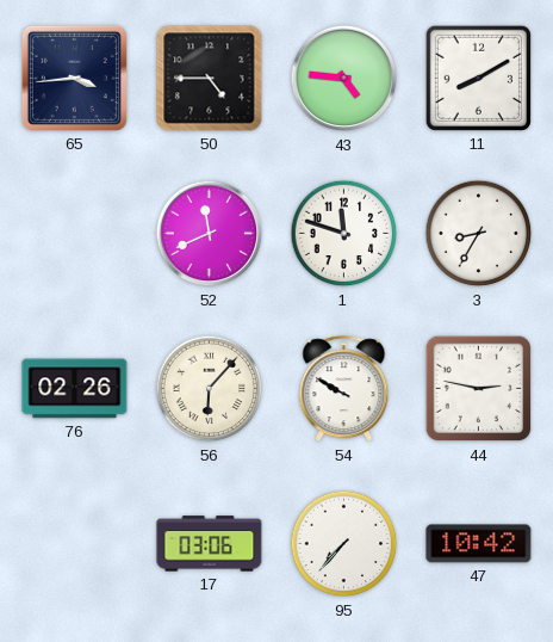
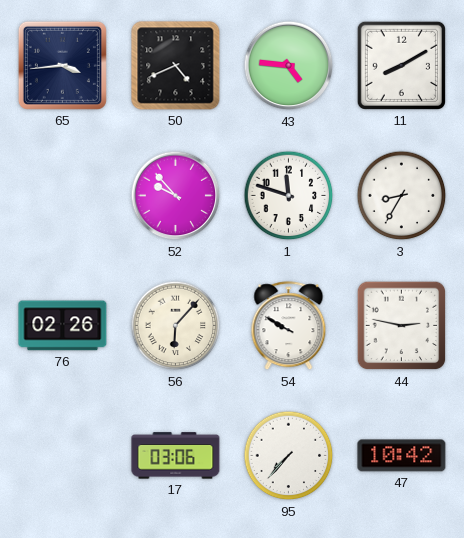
50: 4:45 -> 4:41 (176, 66)
52: 11:41 -> 9:53 (176, 196)
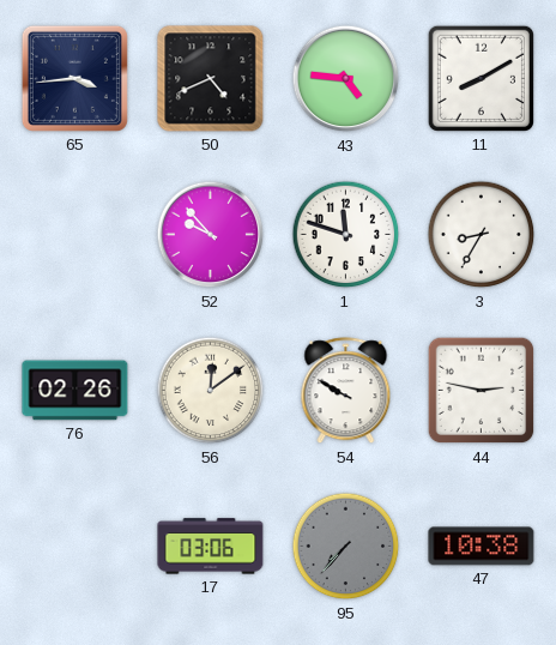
56: 6:07 -> 12:09 (211, 391)
95 dial: white -> grey (346, 547)
47: 10:42 -> 10:38 (482, 547)
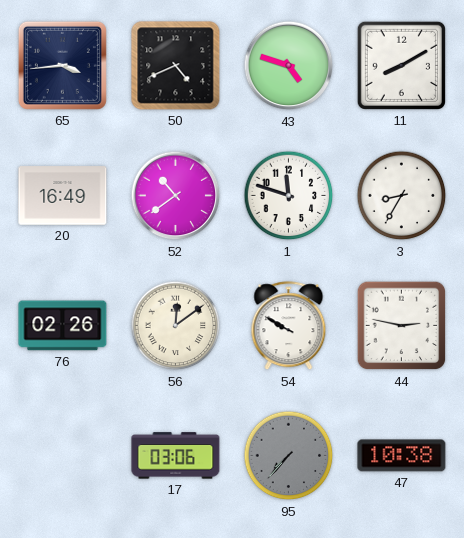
43: 4:46 -> 4:48 (289, 66)
20: none -> 16:49 (63, 196)
52: 9:53 -> 10:39 (176, 196)
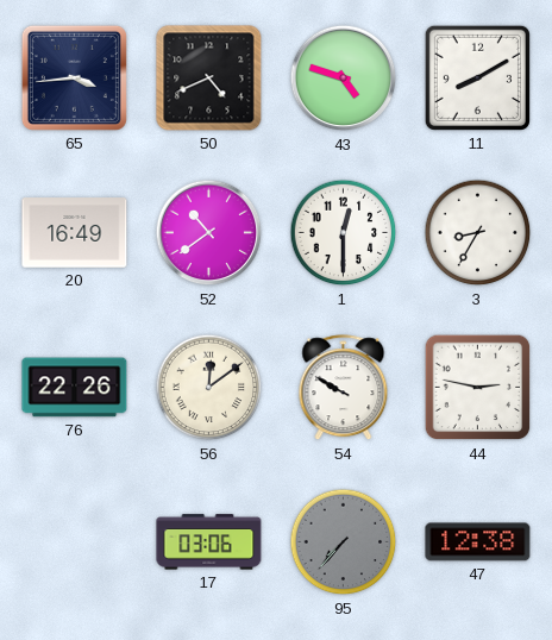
1: 11:48 -> 12:30 (344, 233)
76: 02:26 -> 22:26 (75, 388)
47: 10:38 -> 12:38 (478, 542)
